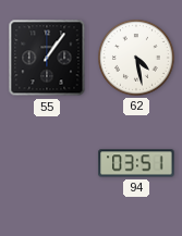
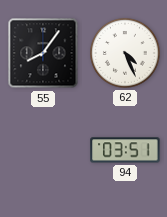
55: 1:06 -> 8:06 (43, 53)
62: 4:28 -> 4:26 (126, 54)
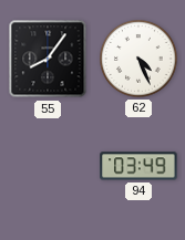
94: 03:51 -> 03:49 (138, 166)
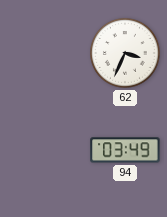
55: 8:06 -> none (48, 59)
62: 4:26 -> 3:34 (126, 54)
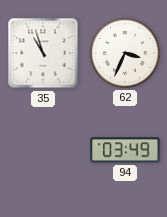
35: none -> 10:57 (43, 53)
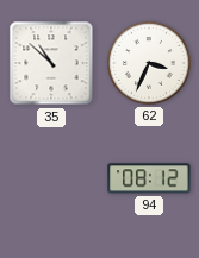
35: 10:57 -> 10:52 (51, 63)
94: 03:49 -> 08:12 (149, 178)
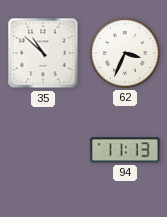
94: 08:12 -> 11:13 (125, 150)
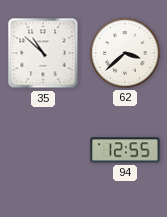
62: 3:34 -> 3:38 (126, 54)
94: 11:13 -> 12:55 (125, 150)
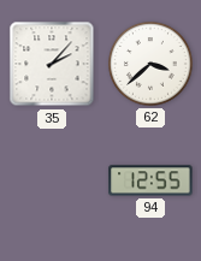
35: 10:52 -> 2:07 (52, 64)
